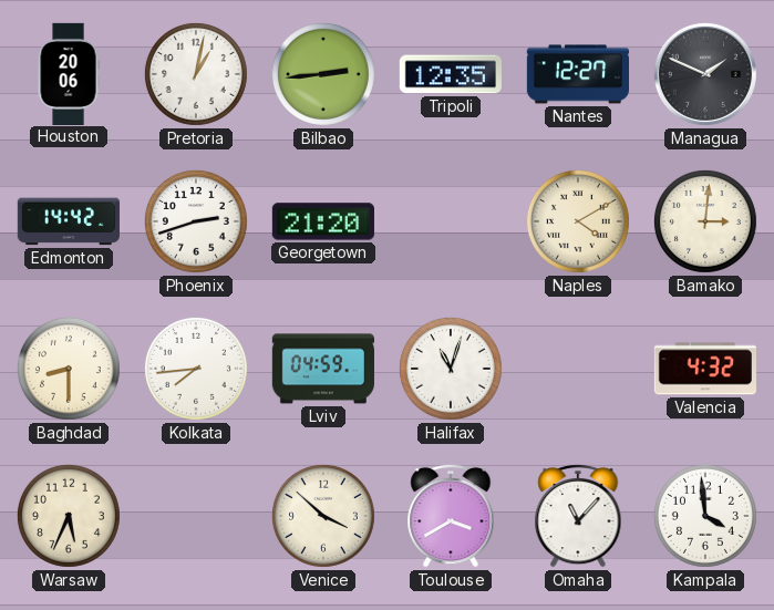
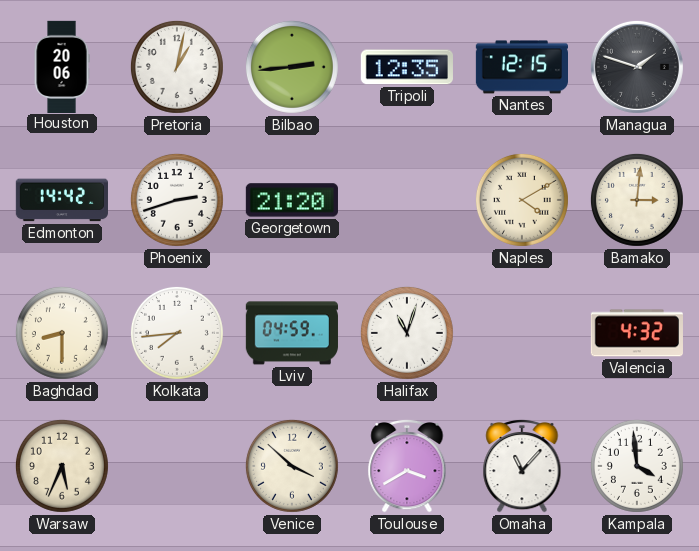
Nantes: 12:27 -> 12:15 (521, 67)
Managua: 1:49 -> 1:48 (637, 67)
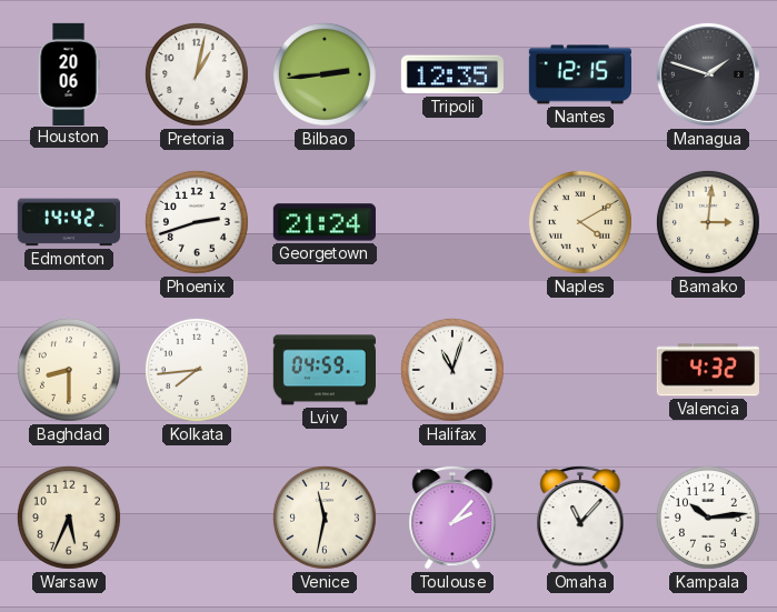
Georgetown: 21:20 -> 21:24 (325, 222)
Venice: 3:52 -> 11:32 (325, 518)
Toulouse: 3:40 -> 2:07 (452, 518)
Kampala: 3:59 -> 10:14 (708, 518)
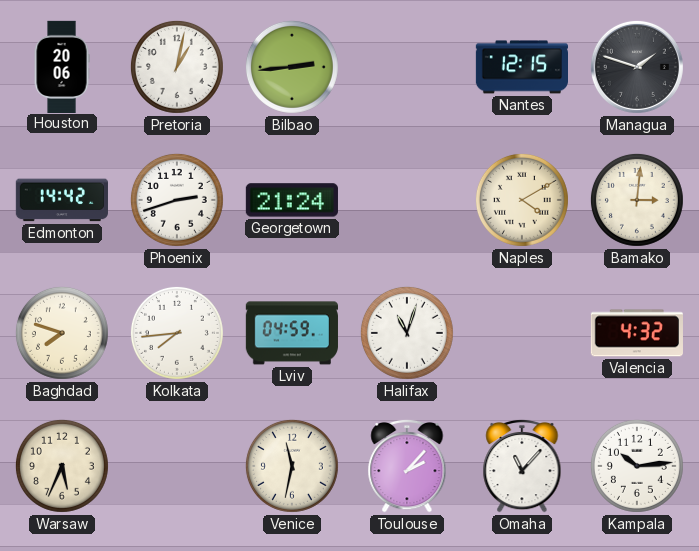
Tripoli: 12:35 -> none (452, 74)
Baghdad: 8:30 -> 7:48 (62, 333)
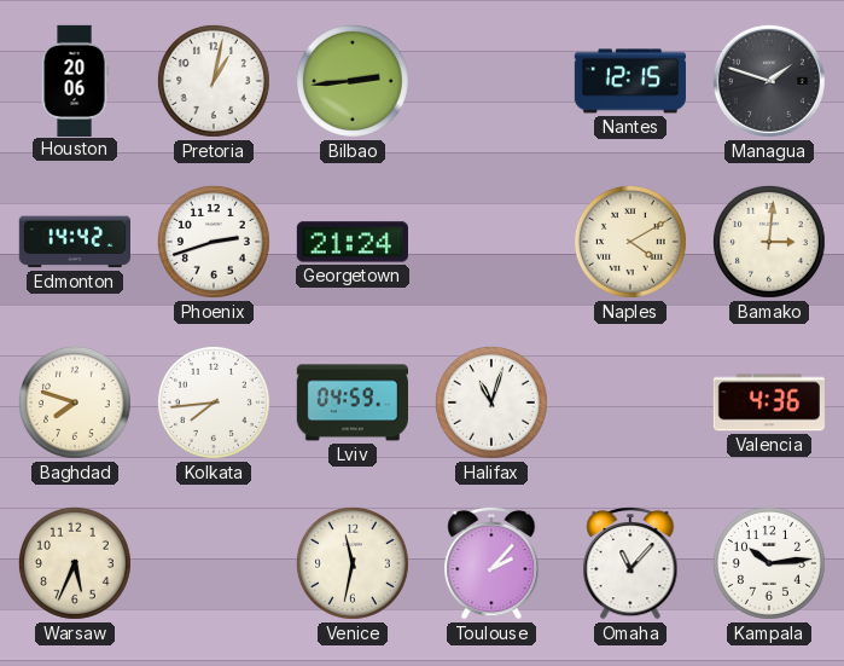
Valencia: 4:32 -> 4:36 (769, 403)
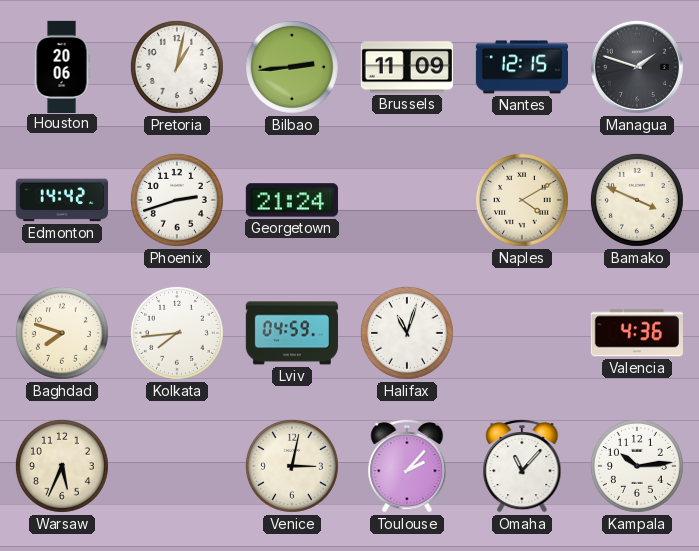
Brussels: none -> 11:09 (407, 67)
Bamako: 3:01 -> 3:49 (637, 200)
Venice: 11:32 -> 3:02 (292, 466)
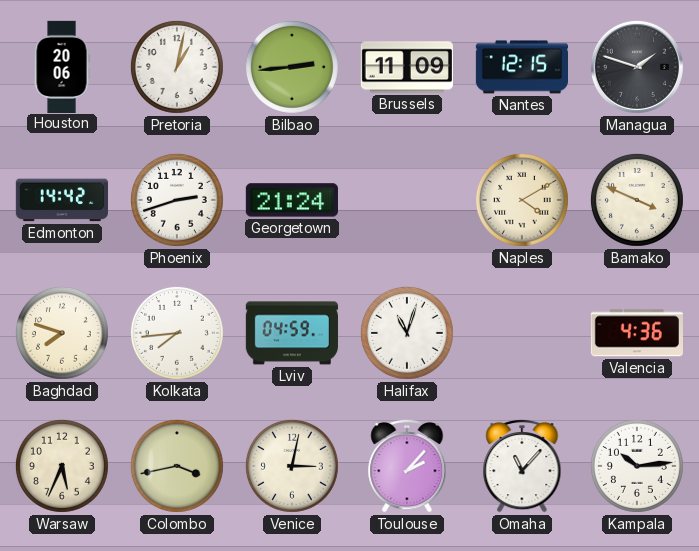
Colombo: none -> 3:43 (177, 466)
